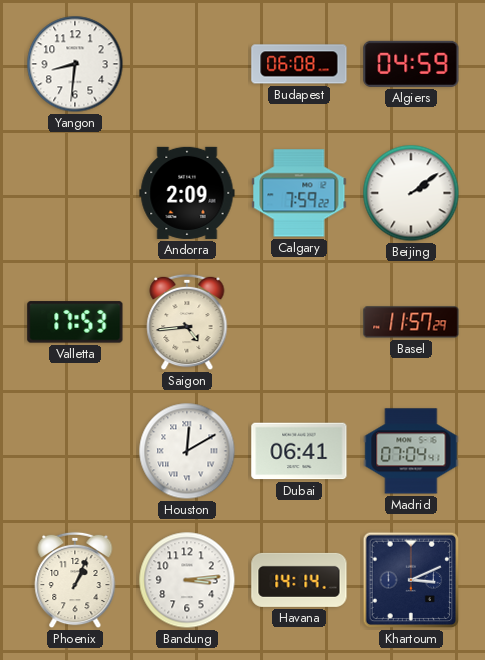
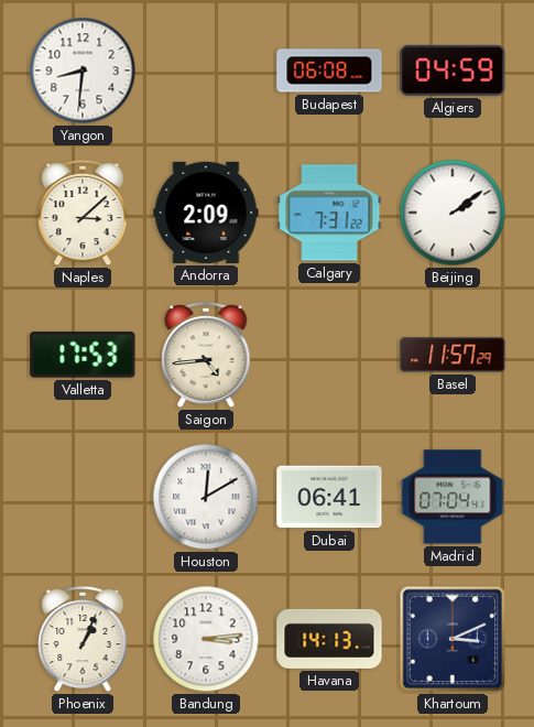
Naples: none -> 3:08 (83, 213)
Calgary: 7:59 -> 7:31 (329, 213)
Havana: 14:14 -> 14:13 (329, 639)
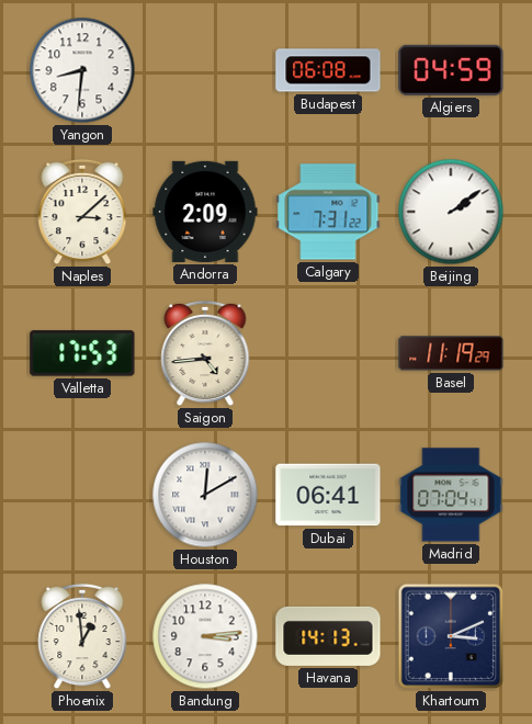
Basel: 11:57 -> 11:19 (451, 353)
Phoenix: 1:04 -> 12:59 (82, 636)
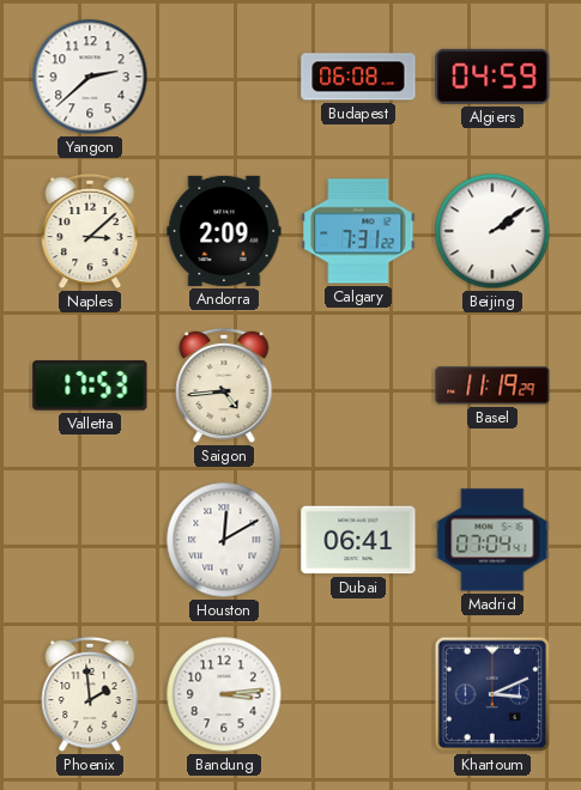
Yangon: 8:31 -> 2:38 (90, 77)
Phoenix: 12:59 -> 1:59 (90, 694)
Havana: 14:13 -> none (328, 636)
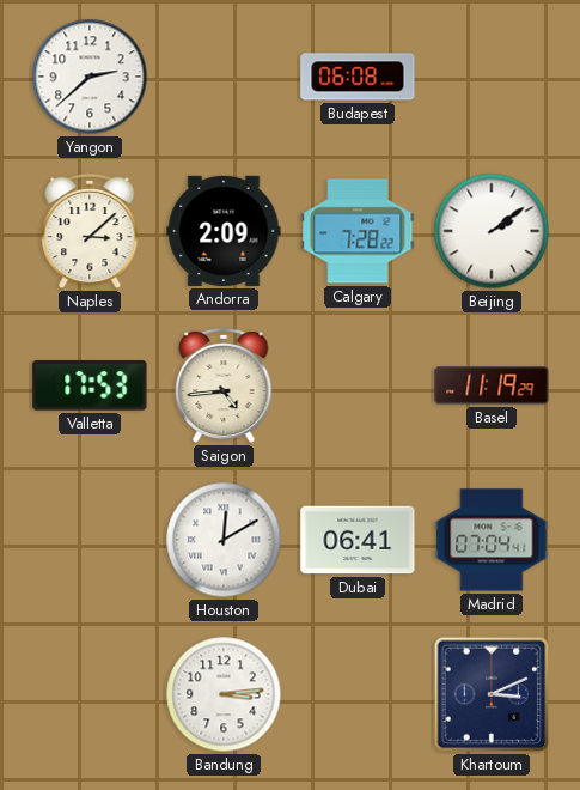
Algiers: 04:59 -> none (492, 77)
Calgary: 7:31 -> 7:28 (358, 231)
Phoenix: 1:59 -> none (90, 694)
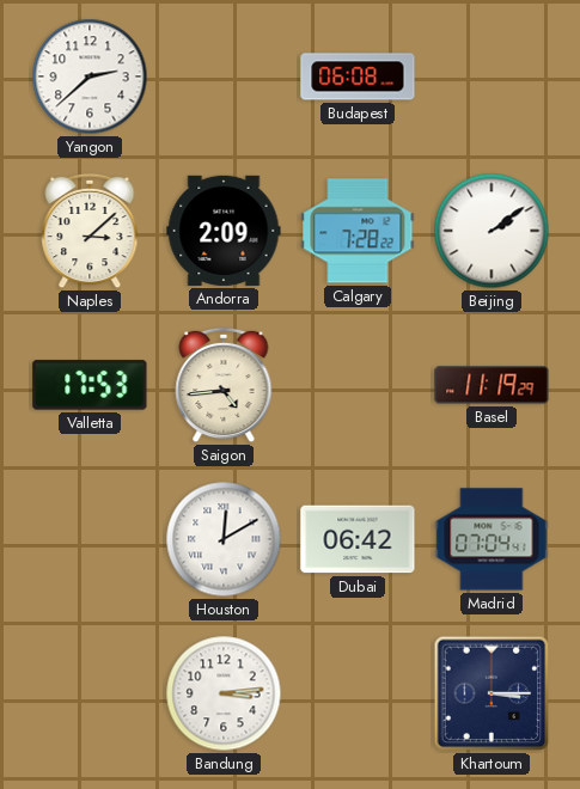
Dubai: 06:41 -> 06:42 (358, 539)
Khartoum: 3:11 -> 3:15 (492, 693)
